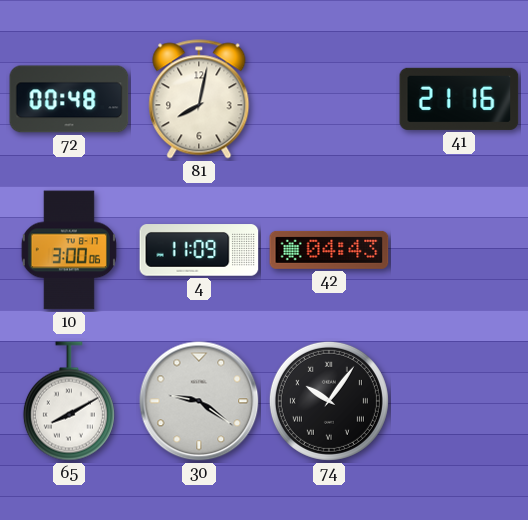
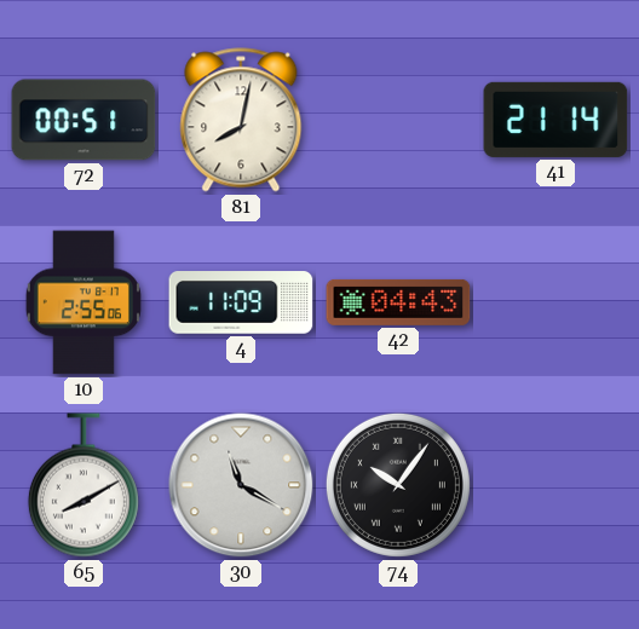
72: 00:48 -> 00:51 (84, 120)
41: 21:16 -> 21:14 (555, 120)
10: 3:00 -> 2:55 (84, 302)
30: 9:21 -> 11:20 (241, 485)
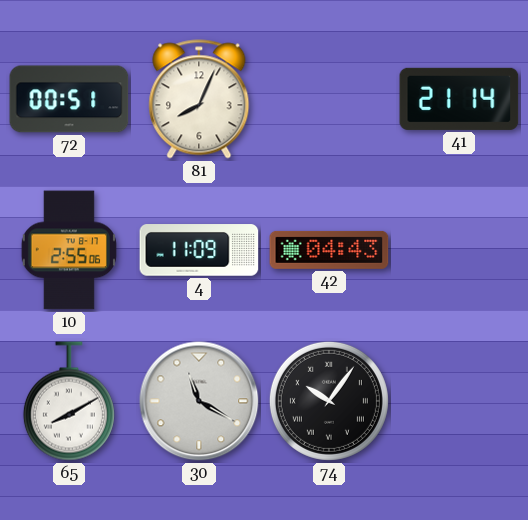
81: 8:02 -> 8:04 (199, 99)
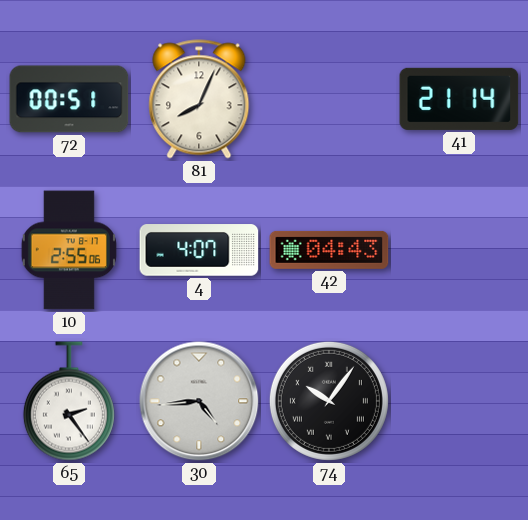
4: 11:09 -> 4:07 (199, 250)
65: 8:10 -> 2:24 (69, 401)
30: 11:20 -> 4:44 (199, 401)
